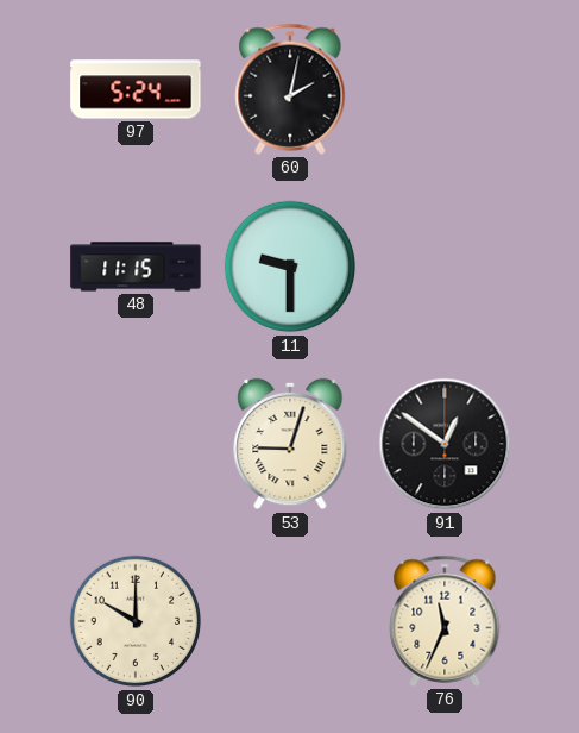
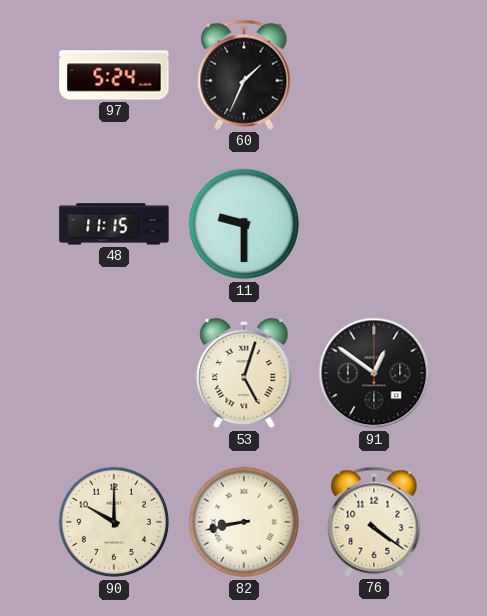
60: 2:02 -> 1:34 (244, 75)
53: 9:03 -> 5:03 (244, 373)
82: none -> 8:43 (244, 522)
76: 11:34 -> 4:21 (374, 522)
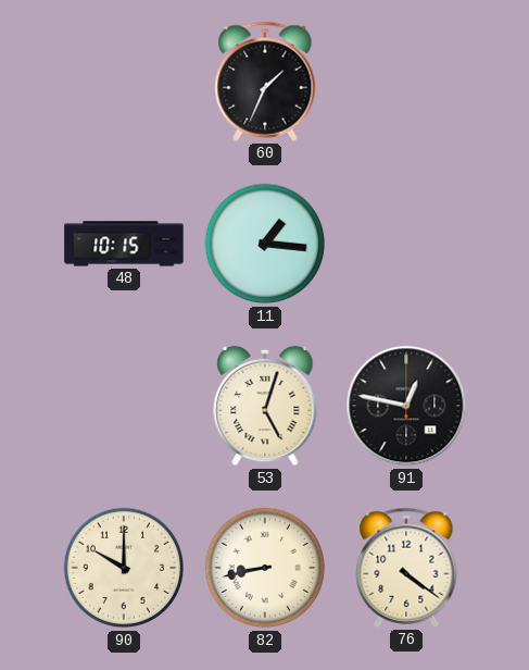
97: 5:24 -> none (114, 75)
48: 11:15 -> 10:15 (124, 244)
11: 9:30 -> 1:16 (265, 244)
91: 12:51 -> 12:47 (406, 406)
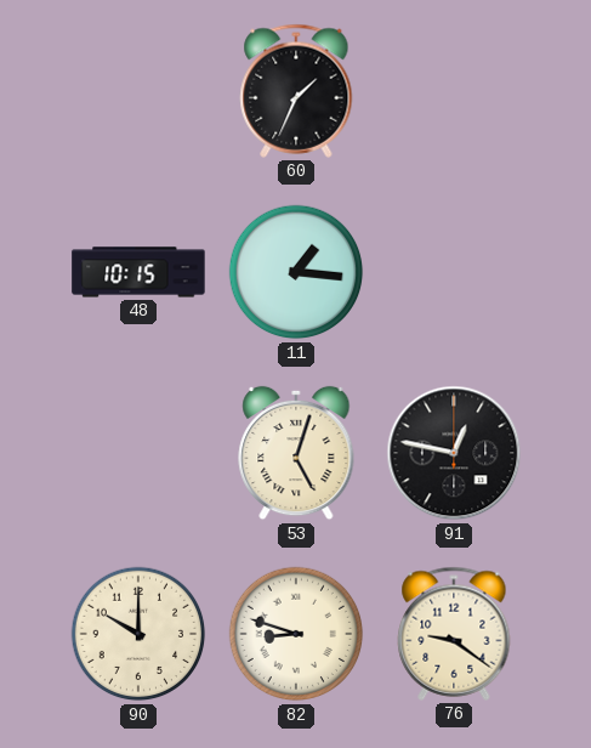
82: 8:43 -> 8:48 (296, 634)
76: 4:21 -> 9:21 (454, 634)
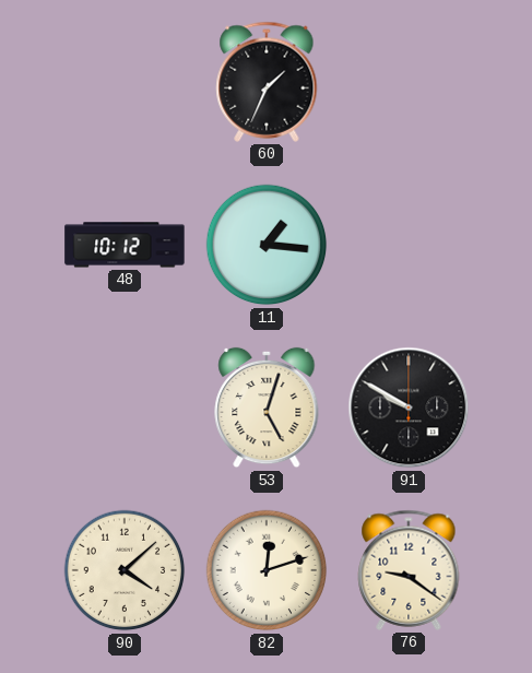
48: 10:15 -> 10:12 (125, 245)
91: 12:47 -> 9:50 (409, 408)
90: 10:00 -> 4:08 (125, 570)
82: 8:48 -> 12:12 (267, 570)
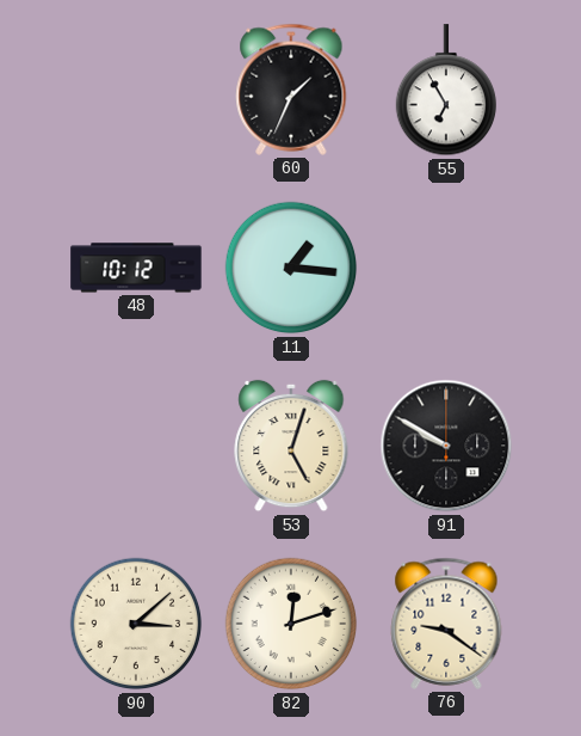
55: none -> 6:55 (445, 91)
90: 4:08 -> 3:08 (136, 624)
